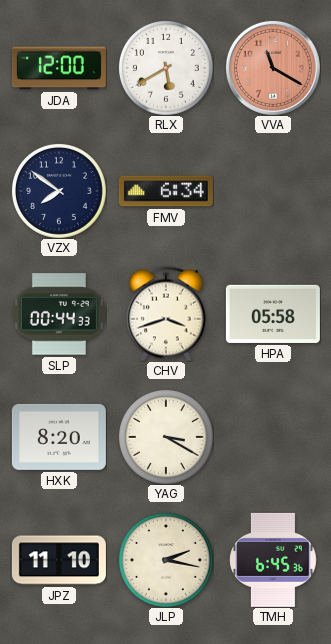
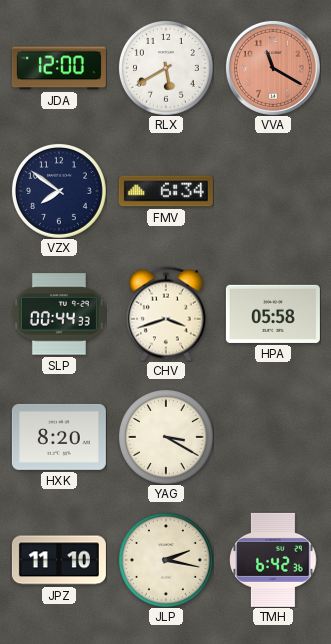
TMH: 6:45 -> 6:42 (274, 560)
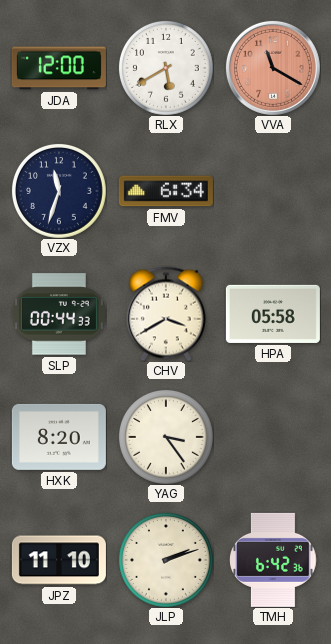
VZX: 7:51 -> 11:33 (59, 191)
CHV: 3:42 -> 3:40 (166, 314)
YAG: 3:20 -> 3:24 (166, 437)
JLP: 2:17 -> 2:12 (166, 560)
